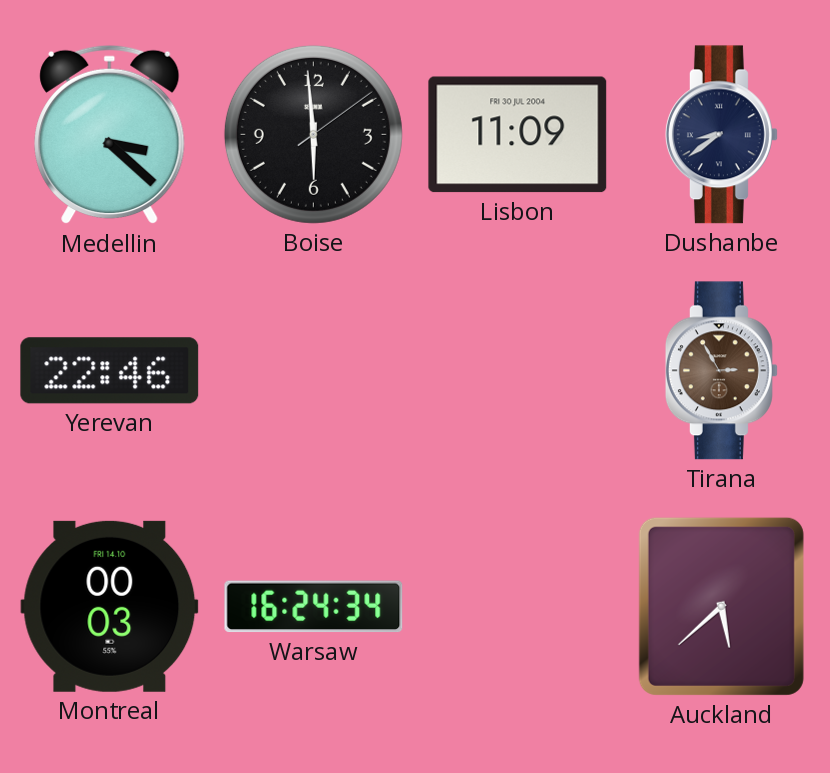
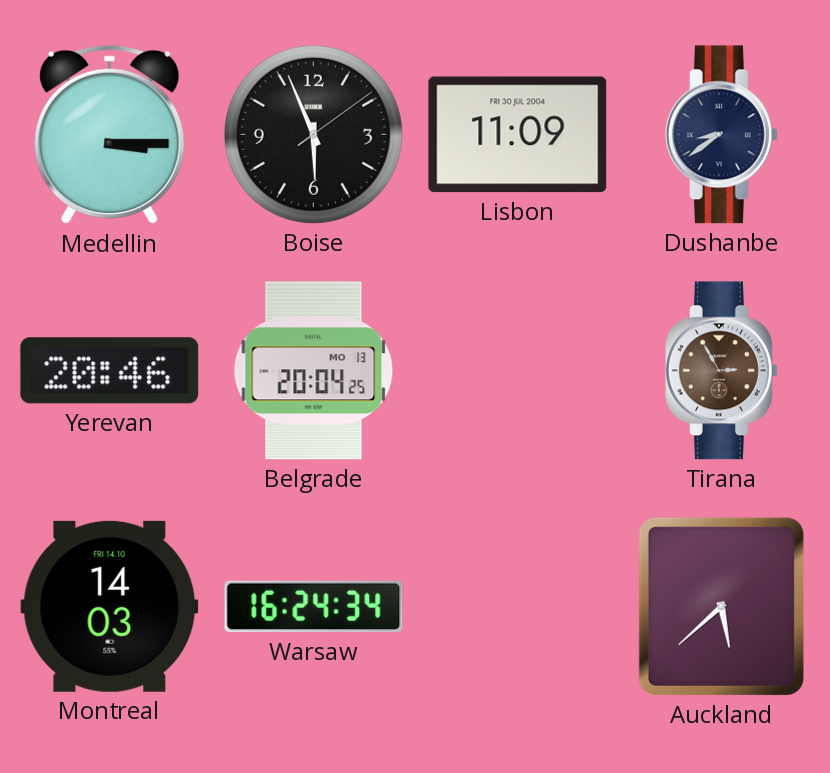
Medellin: 3:22 -> 3:15 (110, 135)
Boise: 5:59 -> 5:56 (313, 134)
Yerevan: 22:46 -> 20:46 (110, 371)
Belgrade: none -> 20:04 (314, 371)
Montreal: 00:03 -> 14:03 (110, 606)
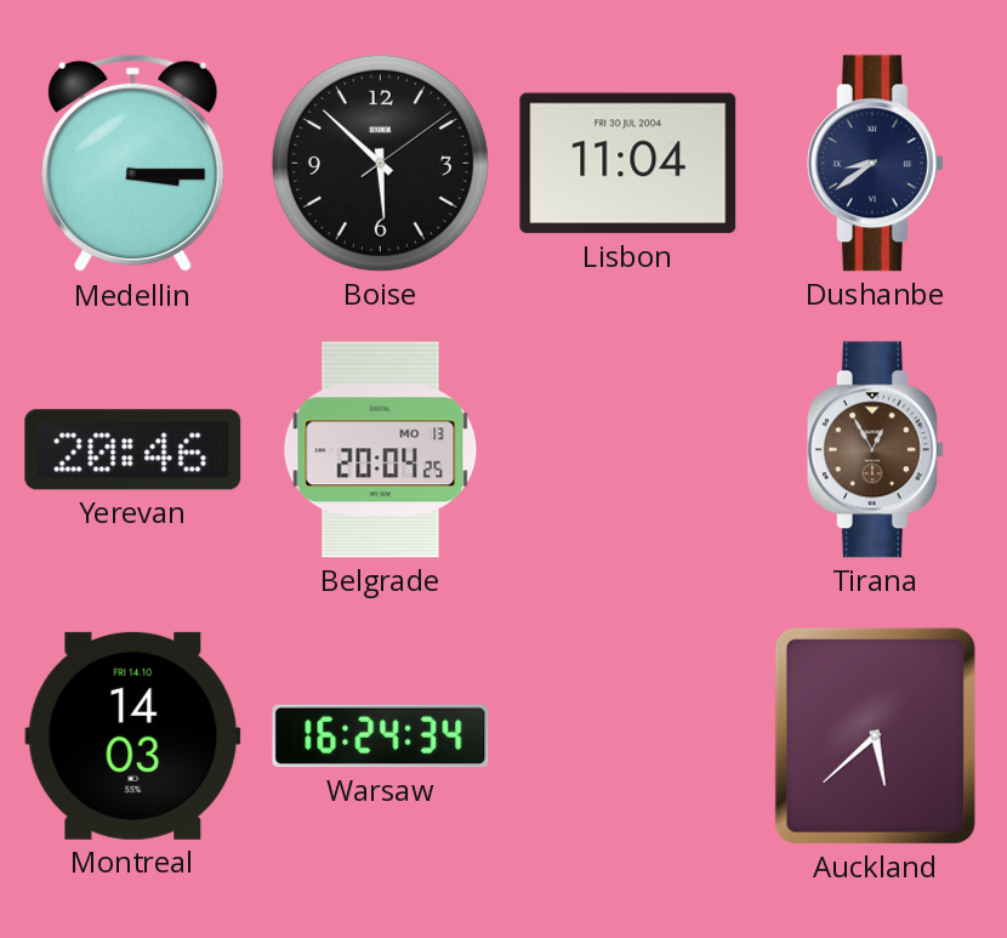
Boise: 5:56 -> 5:52 (380, 163)
Lisbon: 11:09 -> 11:04 (628, 164)
Tirana: 2:55 -> 12:55 (875, 450)
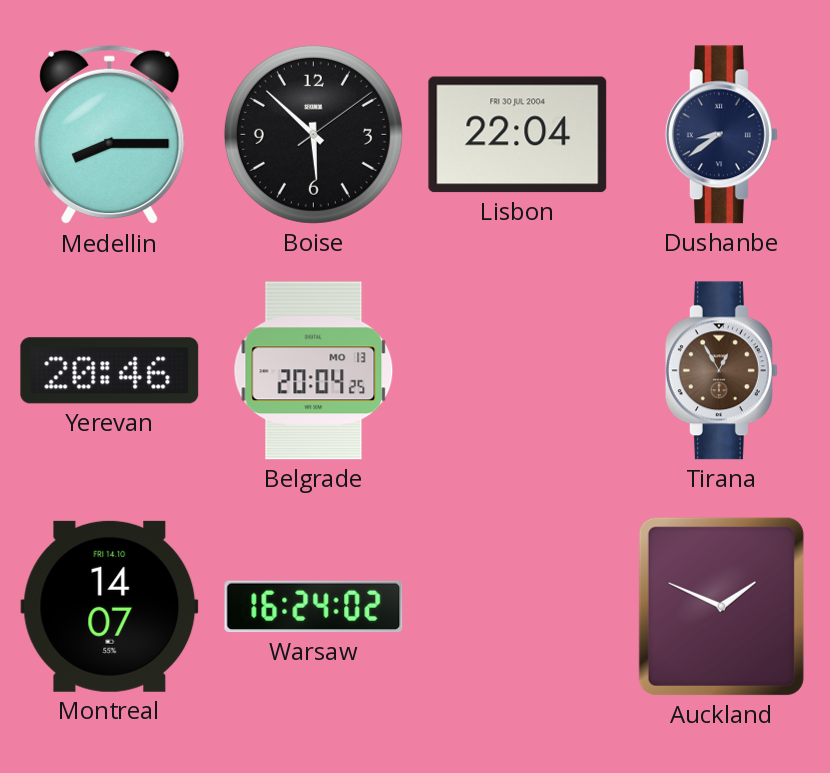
Medellin: 3:15 -> 8:15 (110, 135)
Lisbon: 11:04 -> 22:04 (518, 135)
Montreal: 14:03 -> 14:07 (110, 606)
Warsaw: 16:24:34 -> 16:24:02 (314, 607)
Auckland: 5:38 -> 1:49 (721, 606)
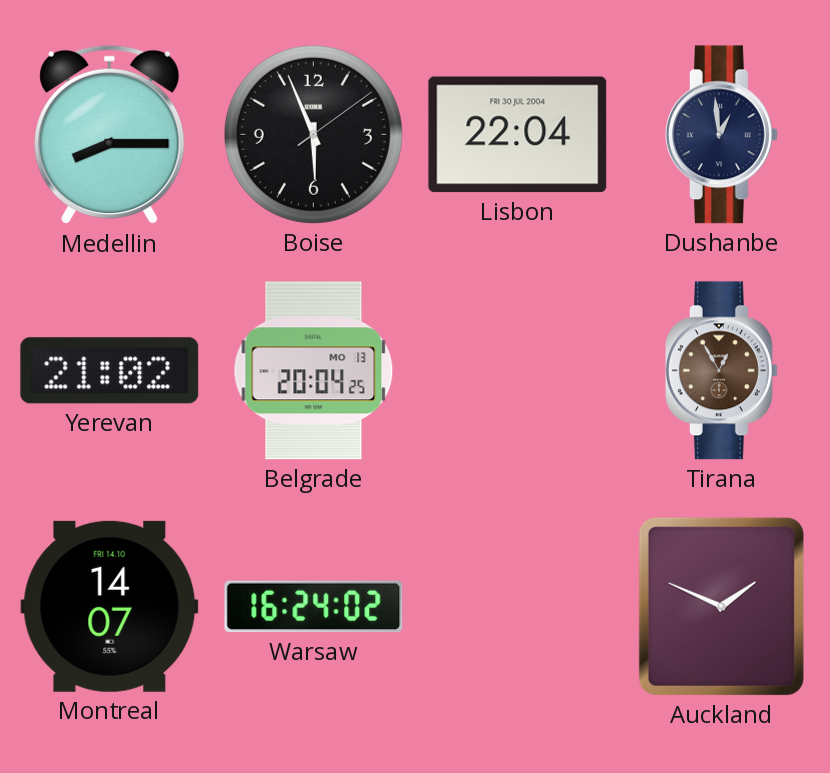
Boise: 5:52 -> 5:56 (313, 134)
Dushanbe: 8:39 -> 12:59 (721, 135)
Yerevan: 20:46 -> 21:02 (110, 371)
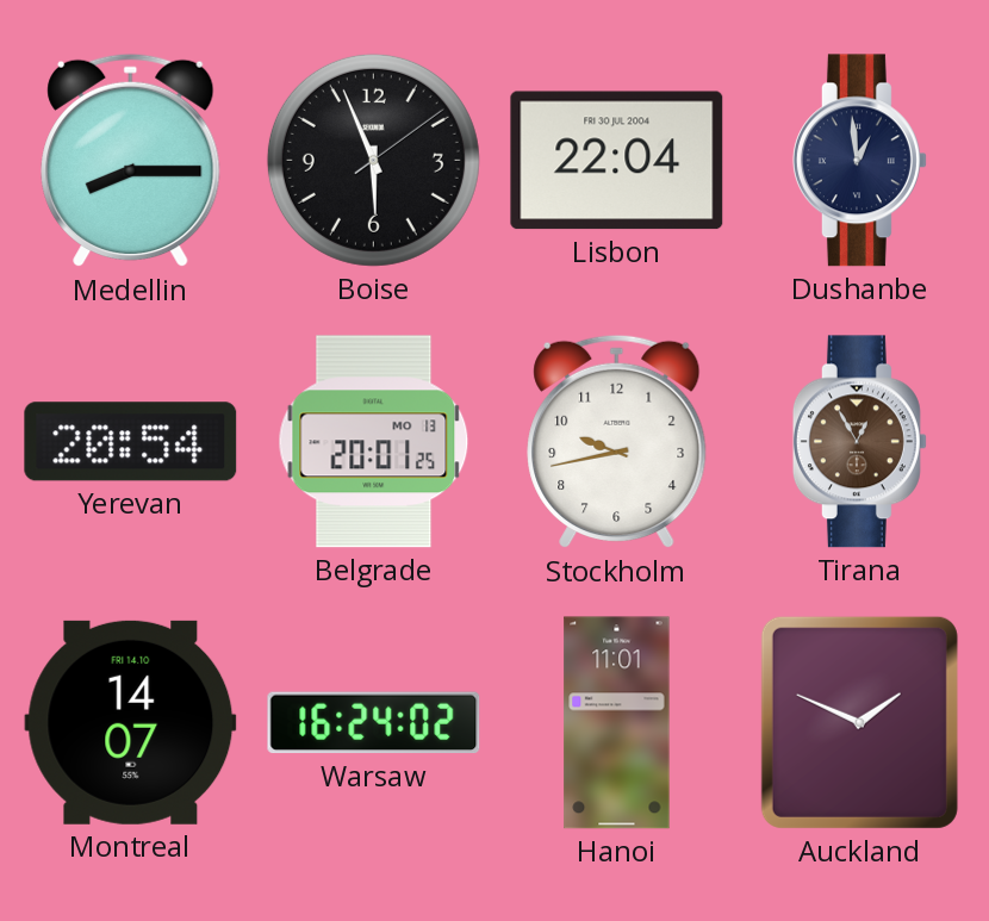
Yerevan: 21:02 -> 20:54 (131, 442)
Belgrade: 20:04 -> 20:01 (374, 442)
Stockholm: none -> 9:43 (617, 442)
Hanoi: none -> 11:01 (617, 723)
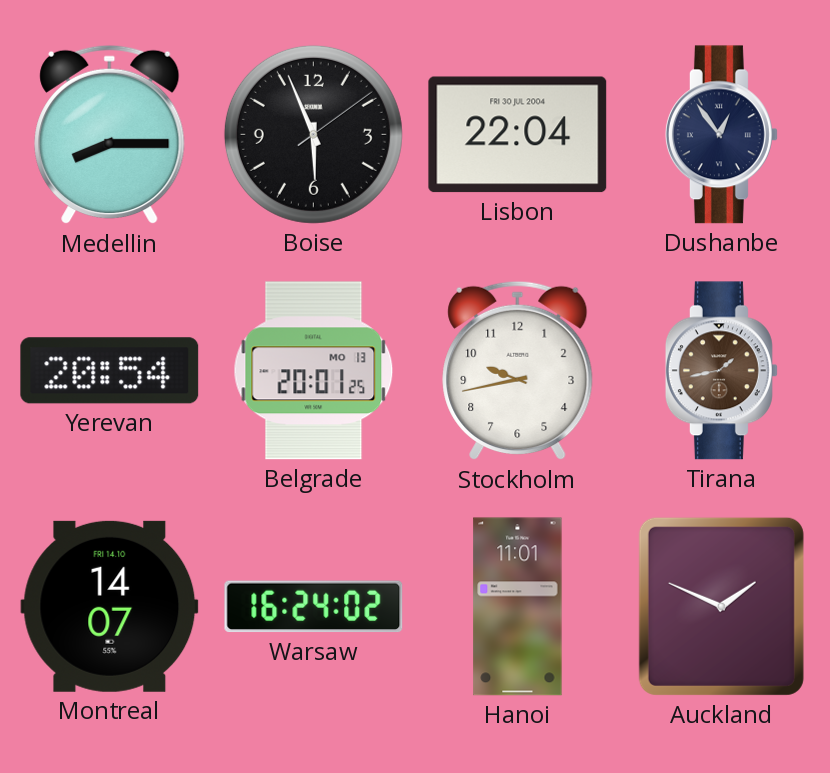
Dushanbe: 12:59 -> 12:54 (721, 135)
Tirana: 12:55 -> 1:43 (721, 371)
